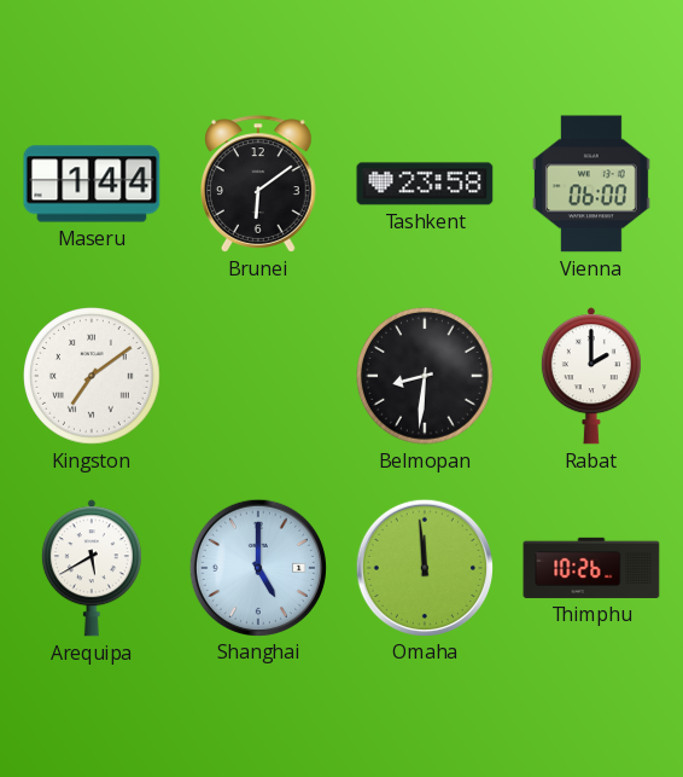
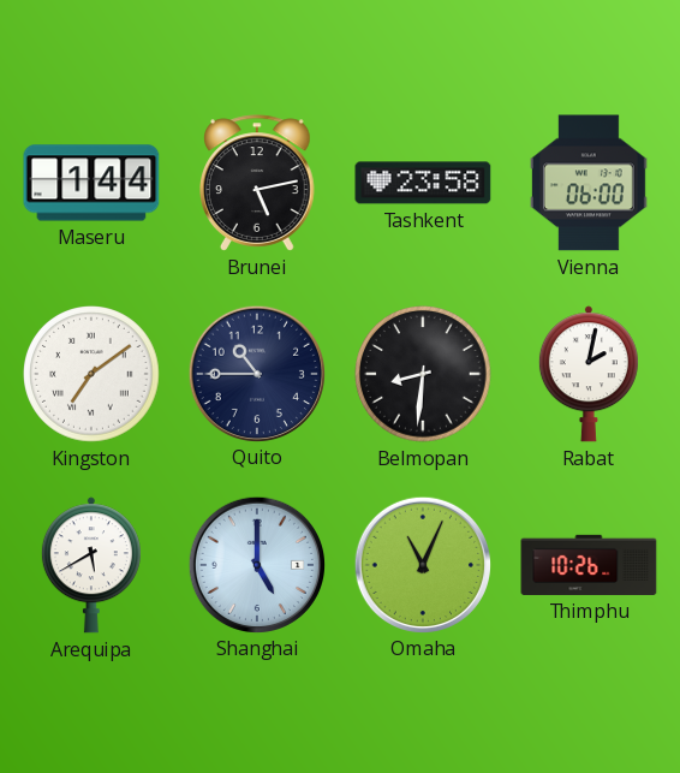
Brunei: 6:09 -> 5:13 (258, 183)
Quito: none -> 10:45 (256, 373)
Rabat: 2:00 -> 2:02 (589, 374)
Omaha: 11:59 -> 11:04 (422, 564)
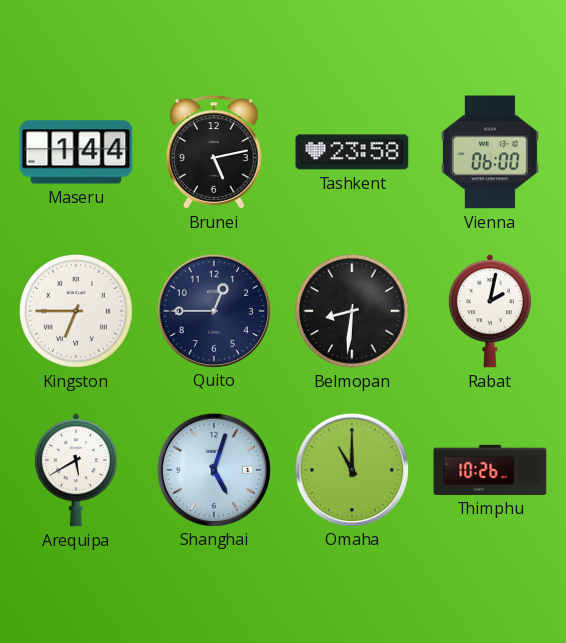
Kingston: 7:09 -> 6:45 (76, 311)
Quito: 10:45 -> 12:45 (213, 310)
Shanghai: 5:00 -> 5:03 (213, 469)
Omaha: 11:04 -> 11:00 (351, 469)
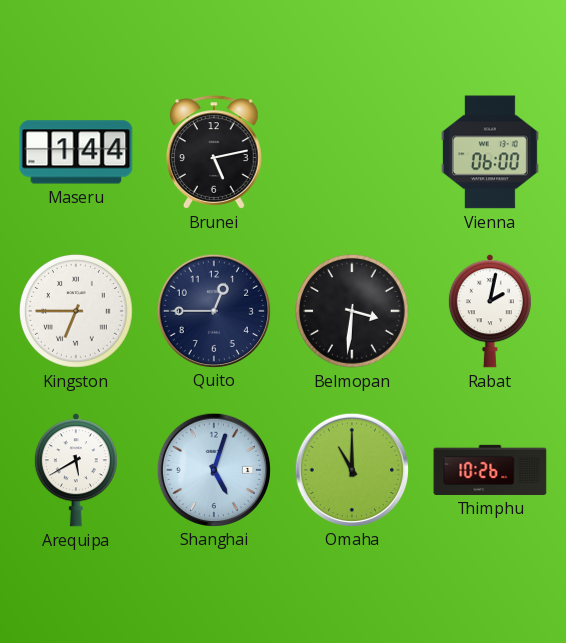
Tashkent: 23:58 -> none (352, 152)
Belmopan: 8:31 -> 3:31 (352, 311)
